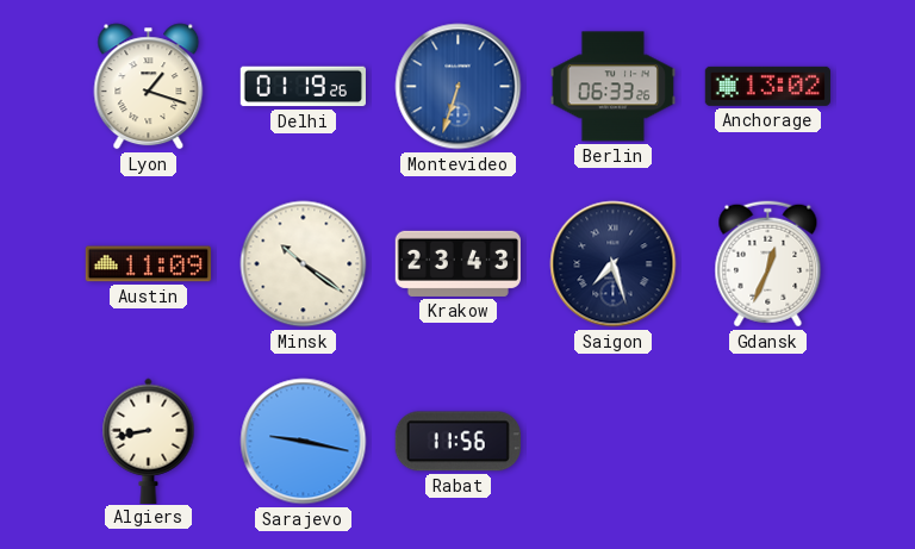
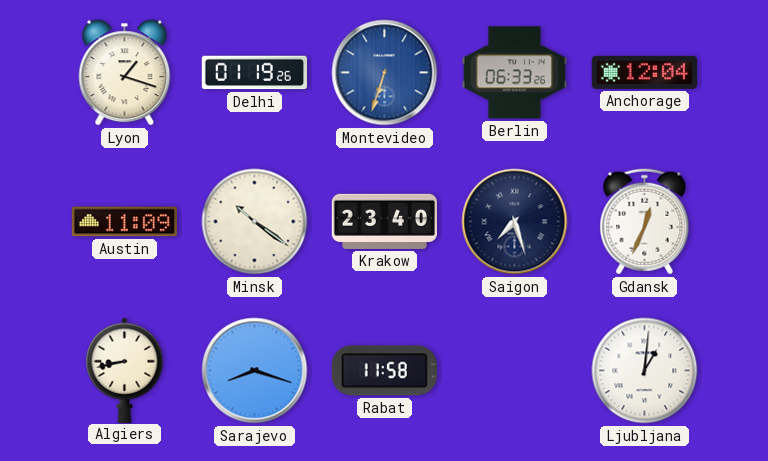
Anchorage: 13:02 -> 12:04 (644, 72)
Krakow: 23:43 -> 23:40 (384, 221)
Sarajevo: 9:17 -> 8:18 (255, 371)
Rabat: 11:56 -> 11:58 (384, 371)
Ljubljana: none -> 1:01 (645, 371)
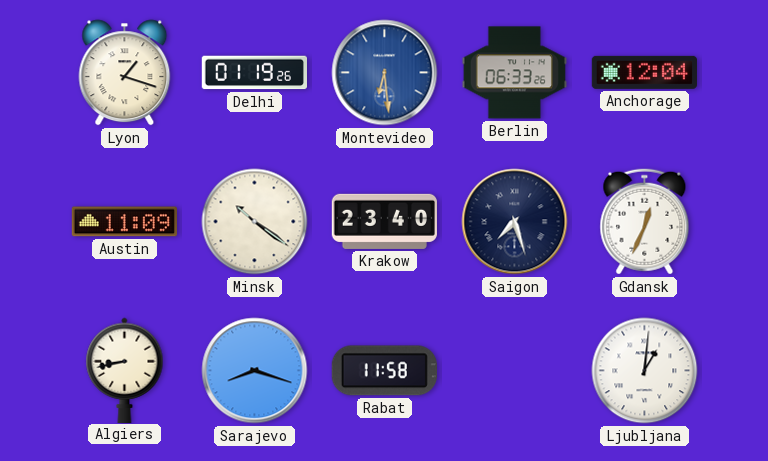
Montevideo: 6:33 -> 6:29 (385, 73)
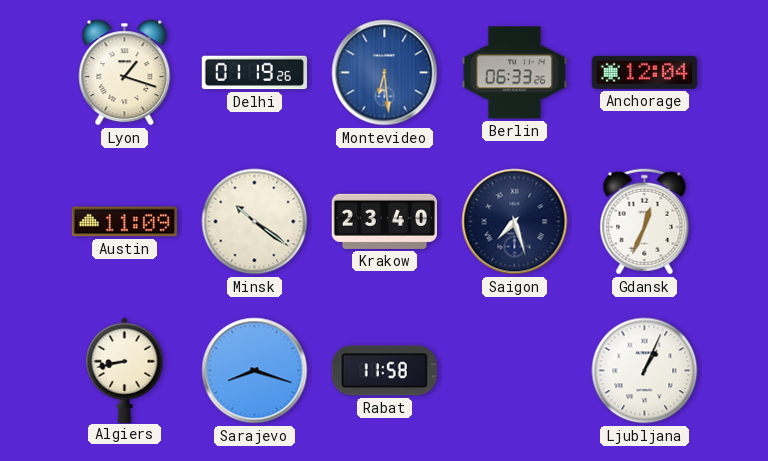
Ljubljana: 1:01 -> 1:04 (645, 371)
